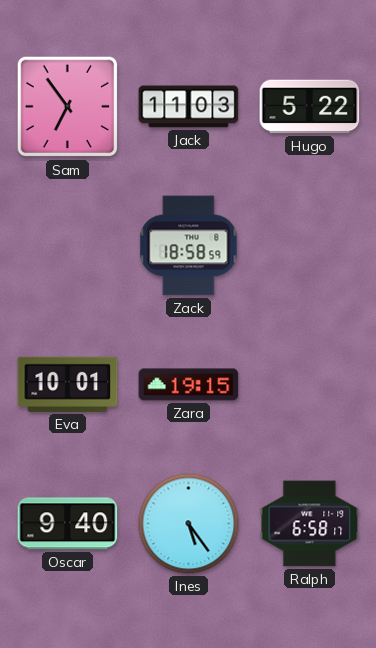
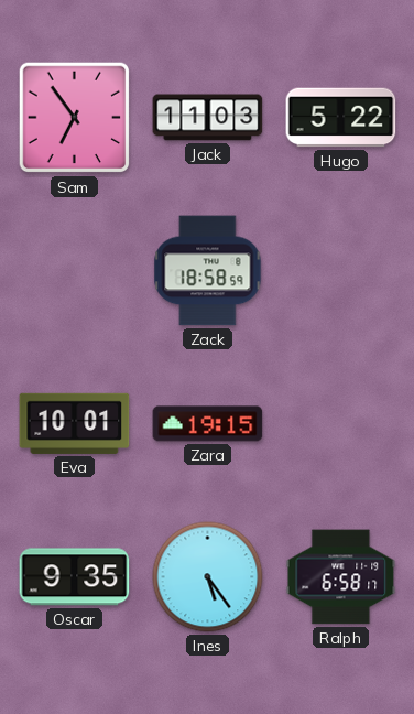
Oscar: 9:40 -> 9:35 (75, 577)
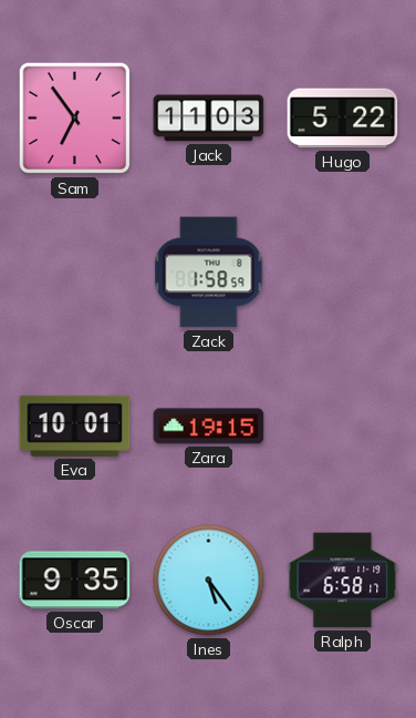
Zack: 18:58 -> 1:58 (209, 273)
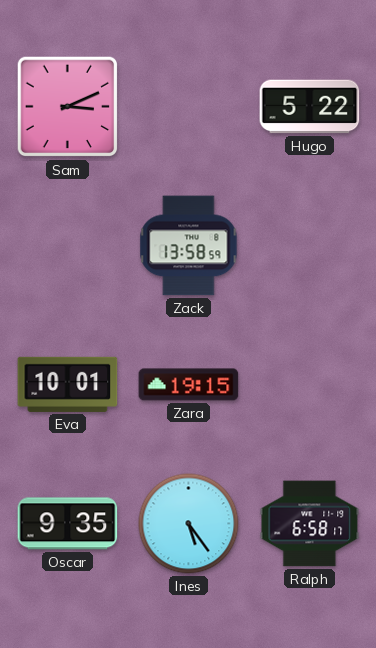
Sam: 6:54 -> 3:11 (68, 107)
Jack: 11:03 -> none (209, 119)
Zack: 1:58 -> 13:58 (189, 246)
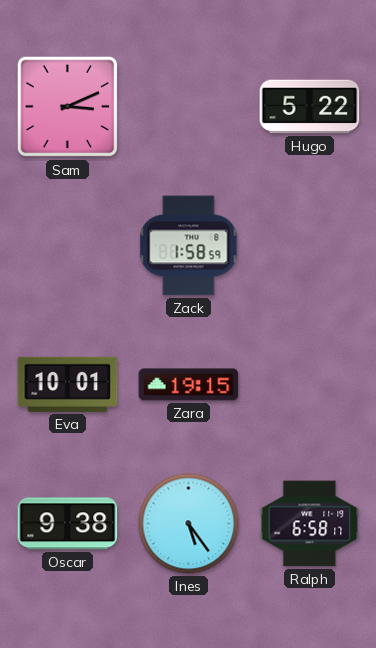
Zack: 13:58 -> 1:58 (189, 246)
Oscar: 9:35 -> 9:38 (68, 524)
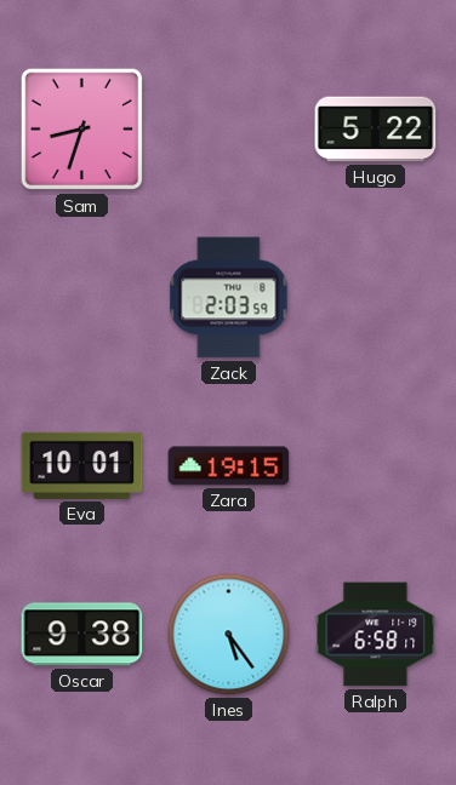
Sam: 3:11 -> 8:33 (82, 130)
Zack: 1:58 -> 2:03 (229, 298)
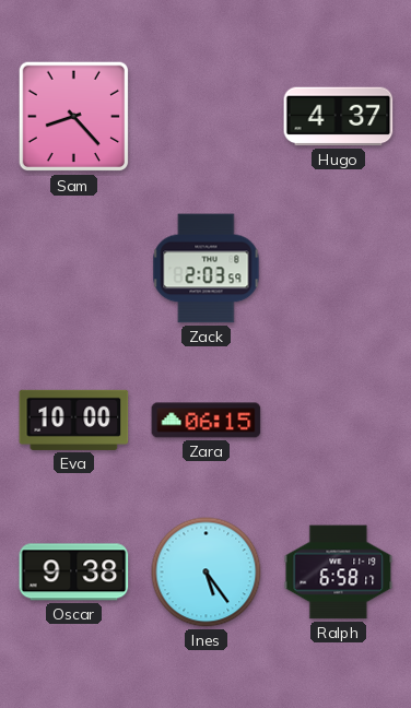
Sam: 8:33 -> 8:23 (74, 117)
Hugo: 5:22 -> 4:37 (339, 117)
Eva: 10:01 -> 10:00 (74, 420)
Zara: 19:15 -> 06:15 (207, 421)
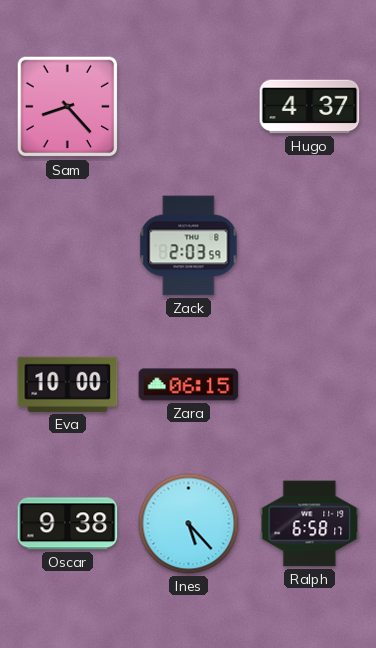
Ines: 5:24 -> 5:23 (189, 524)
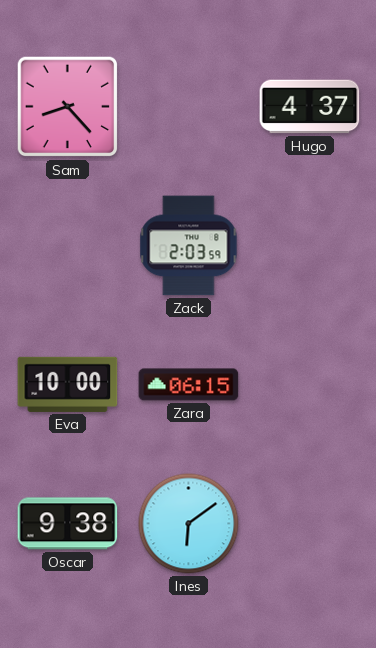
Ines: 5:23 -> 6:09 (189, 524)
Ralph: 6:58 -> none (310, 524)
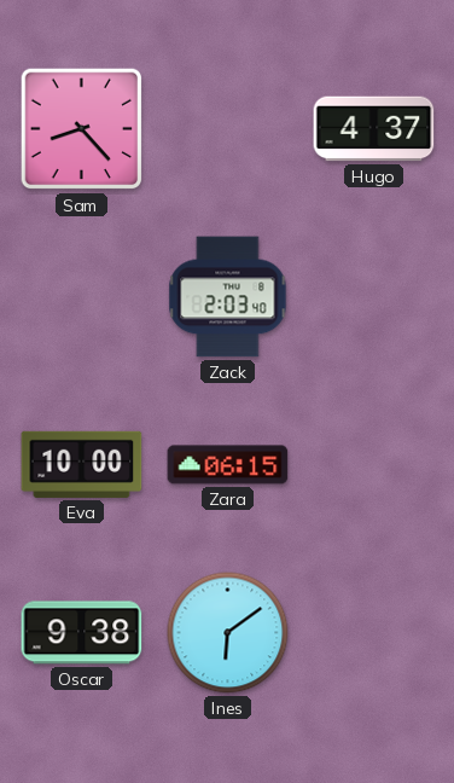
Zack: 2:03:59 -> 2:03:40 (228, 297)
